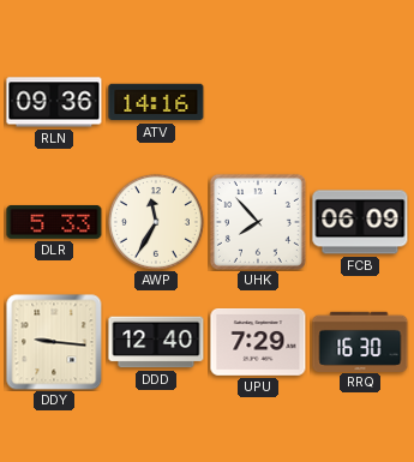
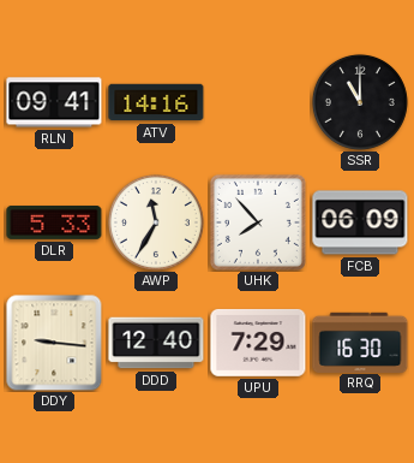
RLN: 09:36 -> 09:41 (54, 102)
SSR: none -> 11:00 (360, 102)
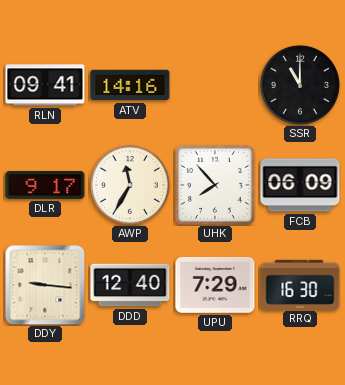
DLR: 5:33 -> 9:17 (45, 185)
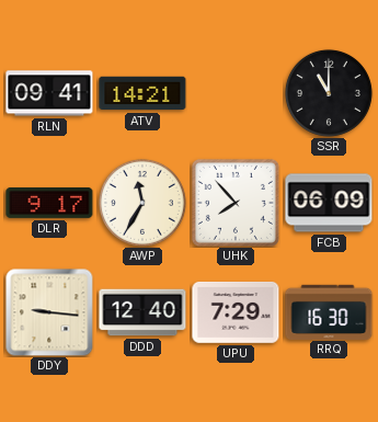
ATV: 14:16 -> 14:21 (142, 93)
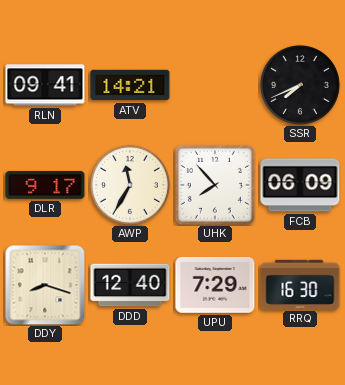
SSR: 11:00 -> 7:41 (300, 85)
DDY: 9:16 -> 8:18 (45, 285)
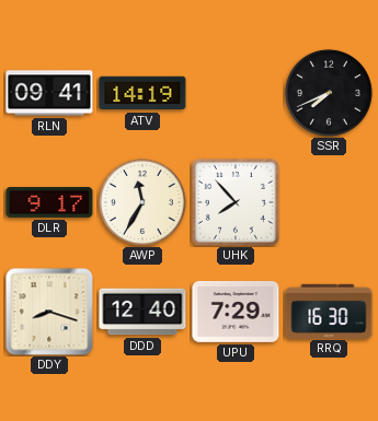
ATV: 14:21 -> 14:19 (142, 93)
FCB: 06:09 -> none (300, 185)
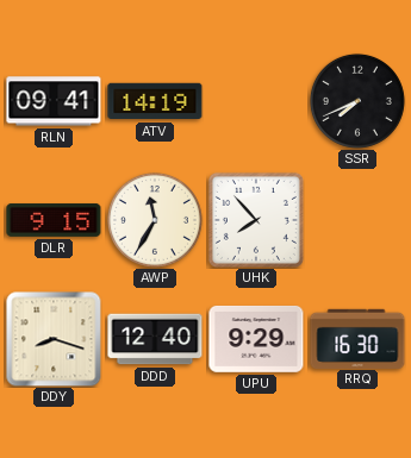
DLR: 9:17 -> 9:15 (54, 220)
UPU: 7:29 -> 9:29 (256, 339)
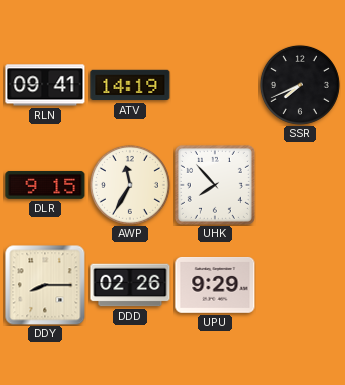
DDY: 8:18 -> 8:15 (45, 285)
DDD: 12:40 -> 02:26 (130, 285)
RRQ: 16:30 -> none (357, 338)
